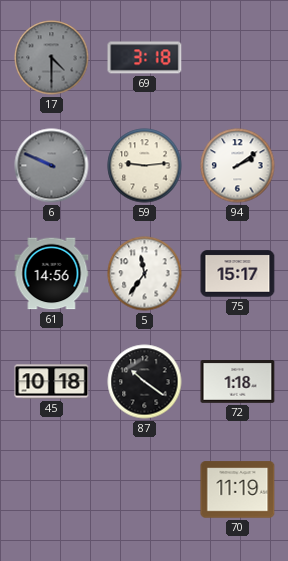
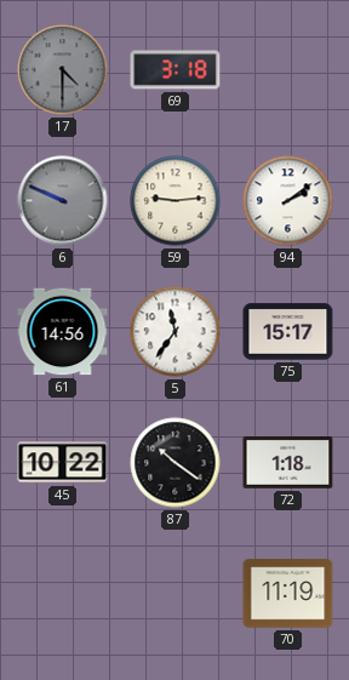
45: 10:18 -> 10:22 (63, 463)
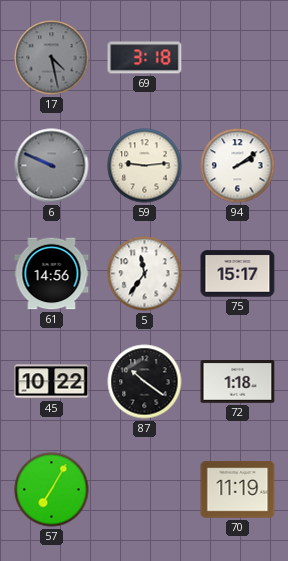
17: 4:30 -> 4:28 (52, 58)
57: none -> 7:05 (52, 490)
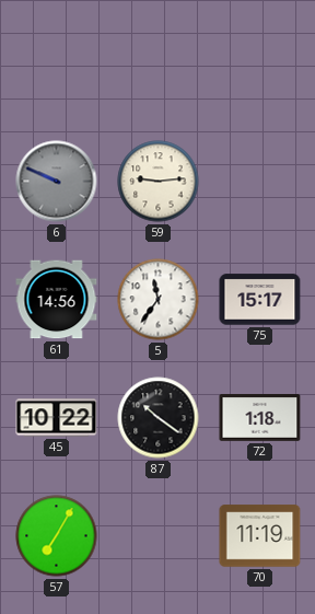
17: 4:28 -> none (52, 58)
69: 3:18 -> none (145, 58)
94: 2:09 -> none (238, 166)
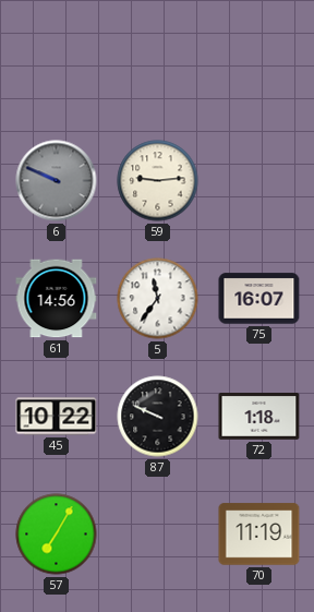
75: 15:17 -> 16:07 (259, 299)
87: 10:21 -> 9:49 (158, 417)
